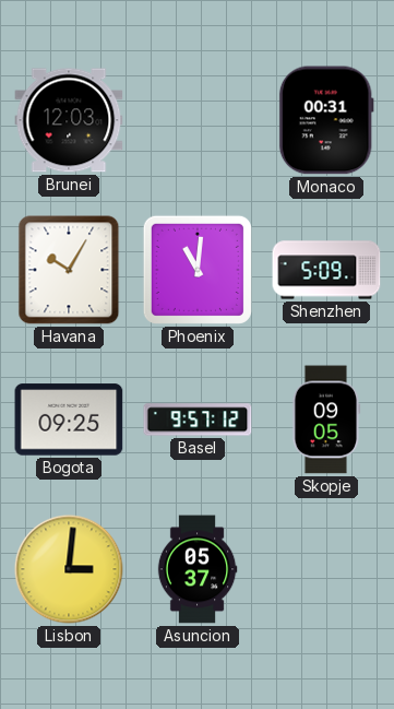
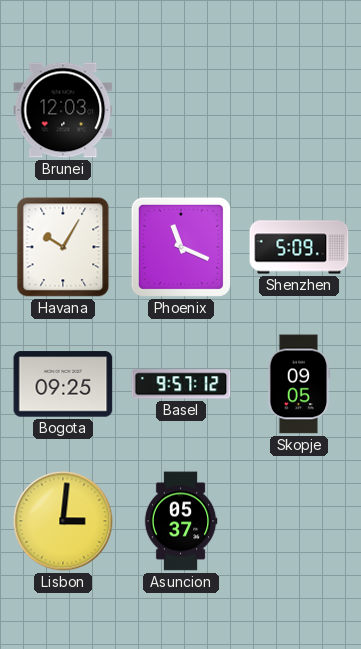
Monaco: 00:31 -> none (326, 120)
Phoenix: 11:01 -> 11:19 (181, 247)
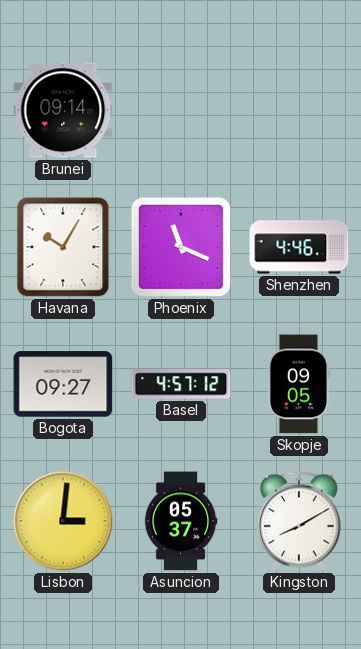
Brunei: 12:03 -> 09:14 (63, 110)
Shenzhen: 5:09 -> 4:46 (299, 247)
Bogota: 09:25 -> 09:27 (63, 384)
Basel: 9:57 -> 4:57 (181, 384)
Kingston: none -> 8:10 (300, 521)
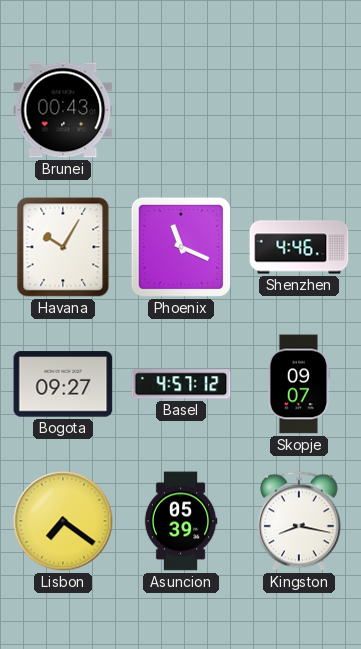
Brunei: 09:14 -> 00:43 (63, 110)
Skopje: 09:05 -> 09:07 (299, 384)
Lisbon: 3:01 -> 7:21 (63, 521)
Asuncion: 05:37 -> 05:39 (181, 521)
Kingston: 8:10 -> 8:17 (300, 521)
